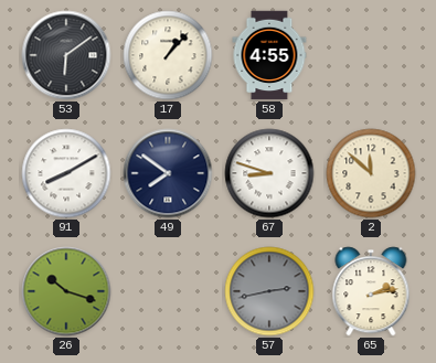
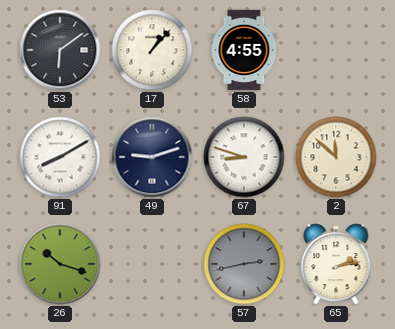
49: 7:51 -> 9:12 (152, 157)
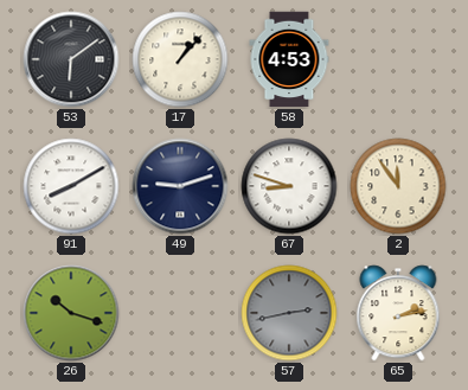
58: 4:55 -> 4:53 (289, 59)
2: 11:52 -> 11:54 (398, 186)
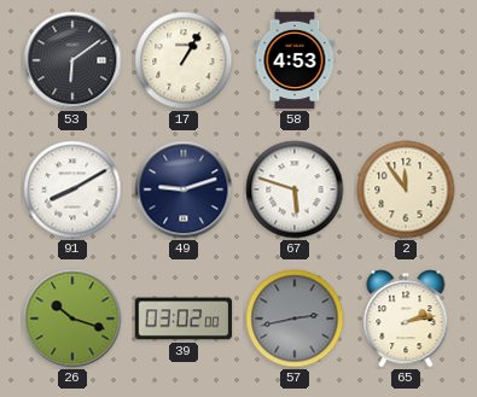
17: 1:07 -> 1:05 (184, 60)
67: 8:48 -> 5:48 (295, 189)
39: none -> 03:02 (184, 319)
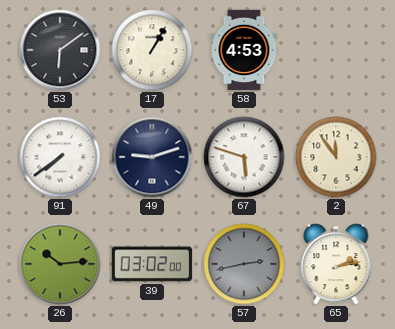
91: 8:10 -> 7:39 (60, 157)
26: 10:18 -> 10:14 (60, 264)
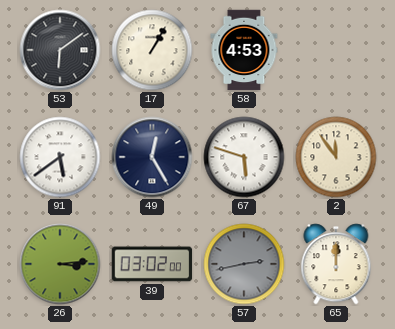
91: 7:39 -> 5:39 (60, 157)
49: 9:12 -> 12:25 (152, 157)
26: 10:14 -> 3:14 (60, 264)
65: 2:13 -> 12:00 (336, 264)
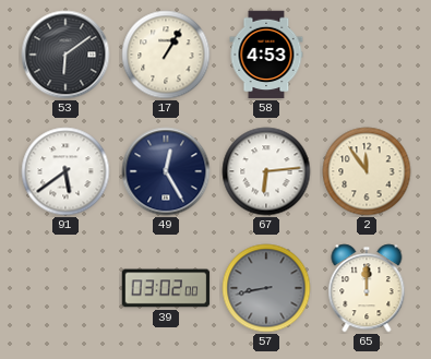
67: 5:48 -> 6:14 (266, 171)
26: 3:14 -> none (60, 264)
57: 2:43 -> 8:43 (266, 288)
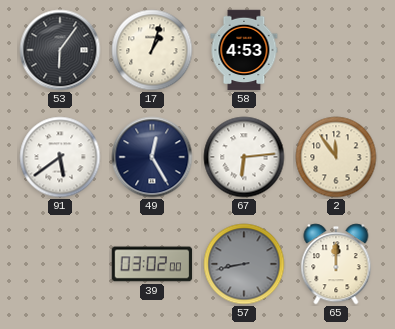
53: 6:09 -> 6:06 (60, 50)
17: 1:05 -> 1:03 (152, 50)
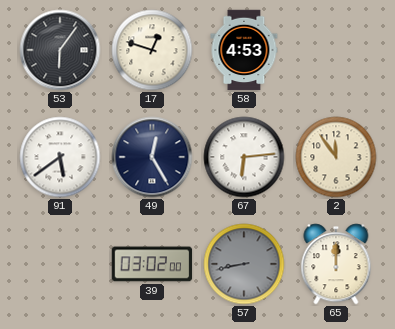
17: 1:03 -> 12:48 (152, 50)
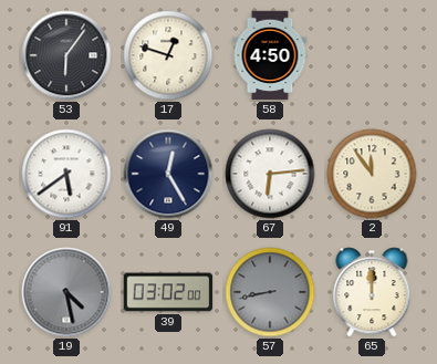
58: 4:53 -> 4:50 (270, 55)
19: none -> 4:28 (66, 292)
